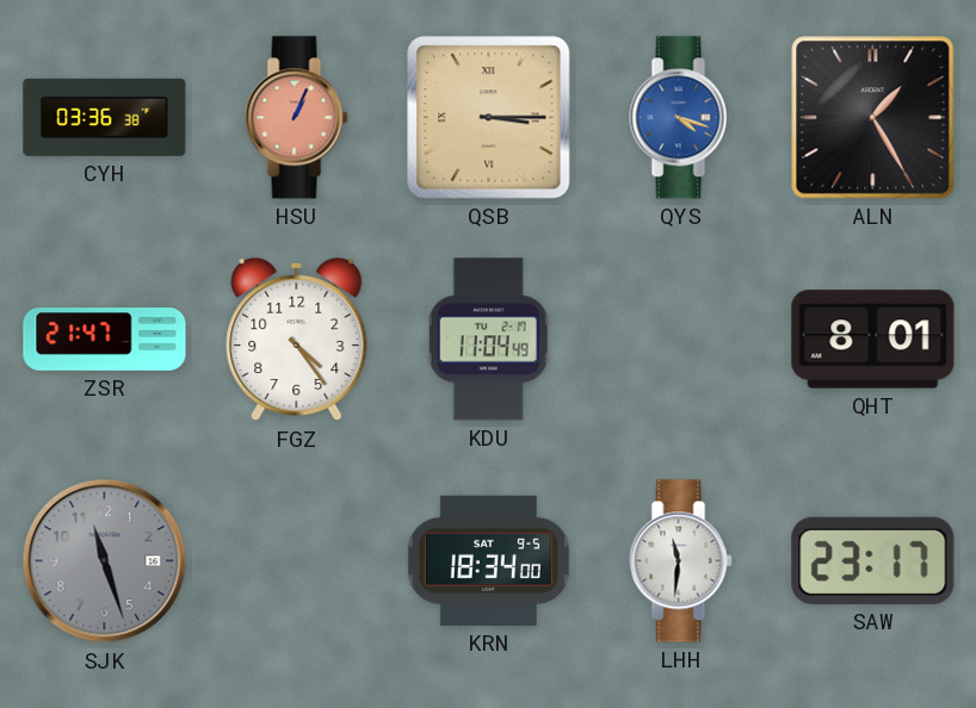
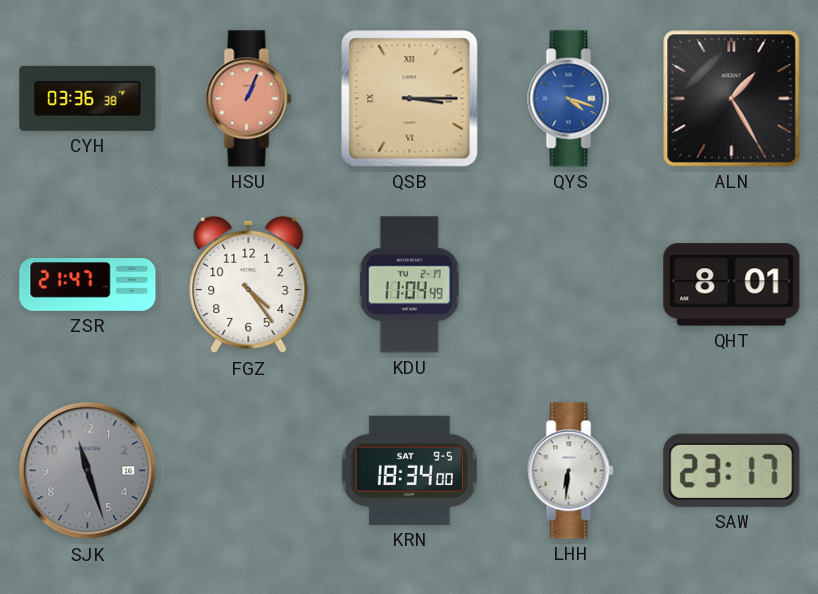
LHH: 11:31 -> 6:31 (571, 471)
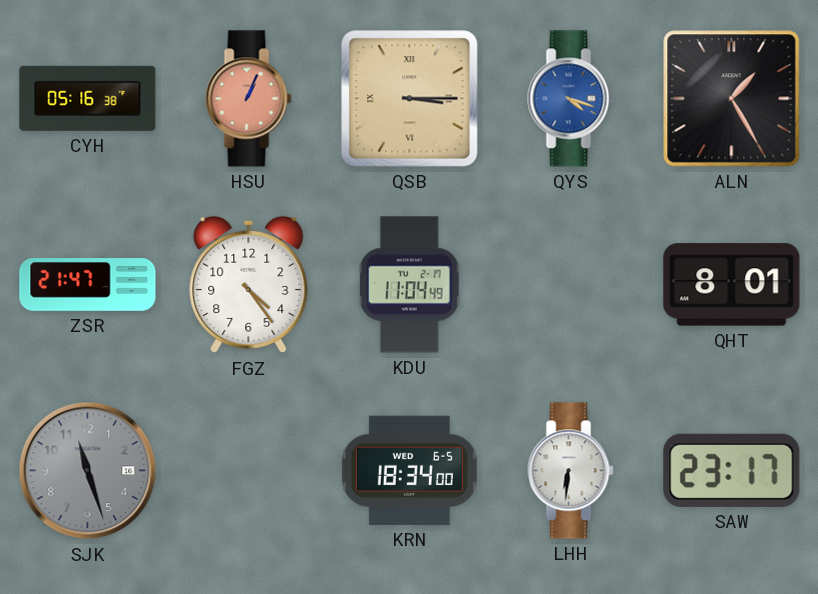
CYH: 03:36 -> 05:16 (88, 98)
KRN date: SAT 9-5 -> WED 6-5 (409, 470)
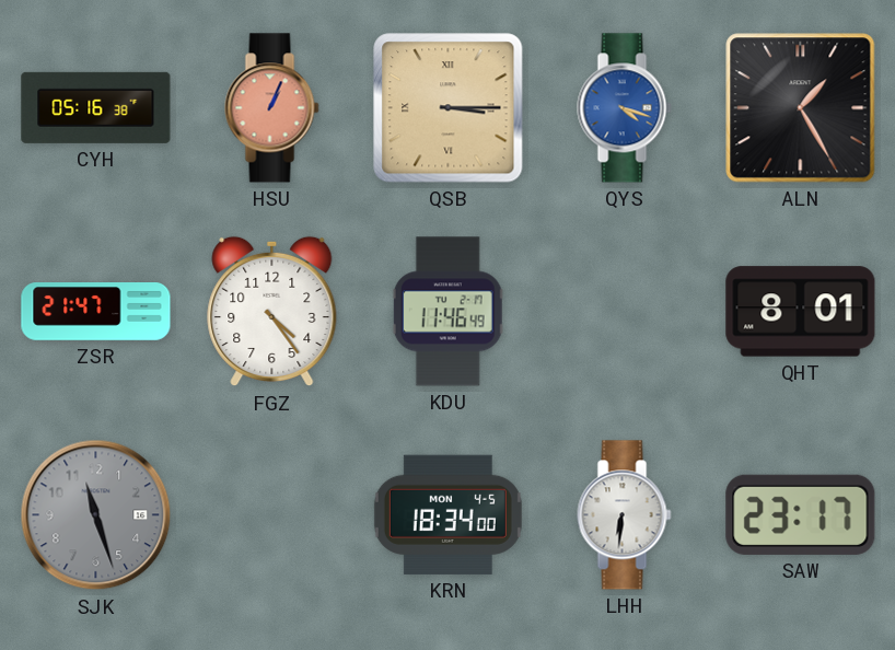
KDU: 11:04 -> 11:46 (447, 312)
KRN date: WED 6-5 -> MON 4-5 (447, 514)
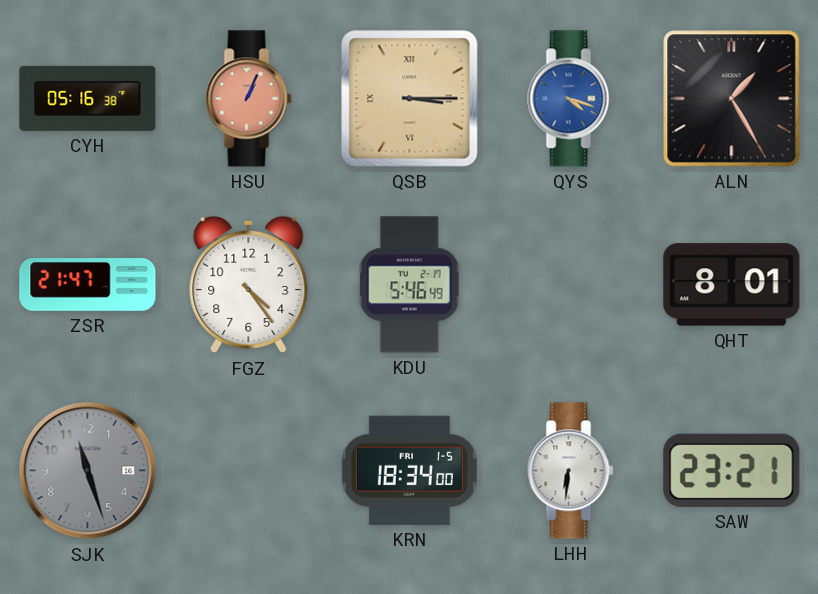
KDU: 11:46 -> 5:46 (409, 285)
KRN date: MON 4-5 -> FRI 1-5 (409, 470)
SAW: 23:17 -> 23:21 (732, 470)
